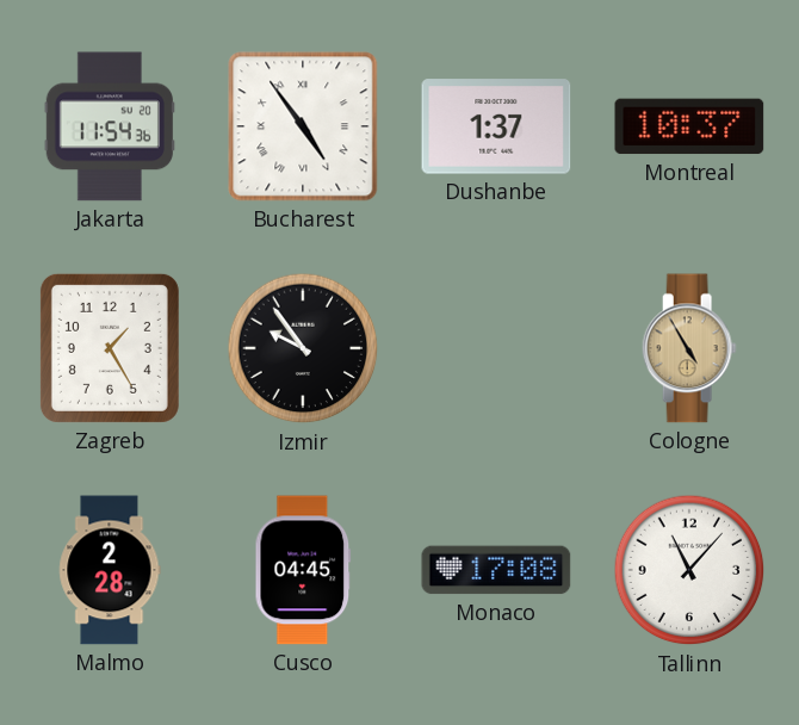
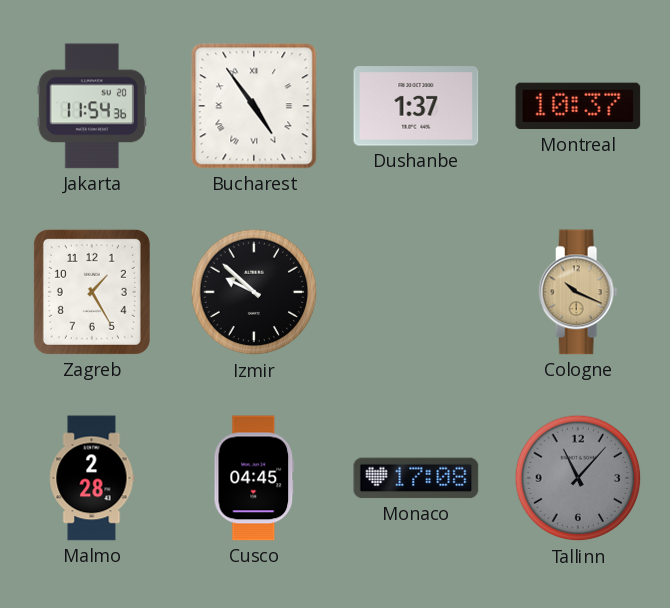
Izmir: 9:54 -> 9:52 (254, 292)
Cologne: 4:55 -> 10:19 (578, 292)
Tallinn dial: white -> grey (578, 478)
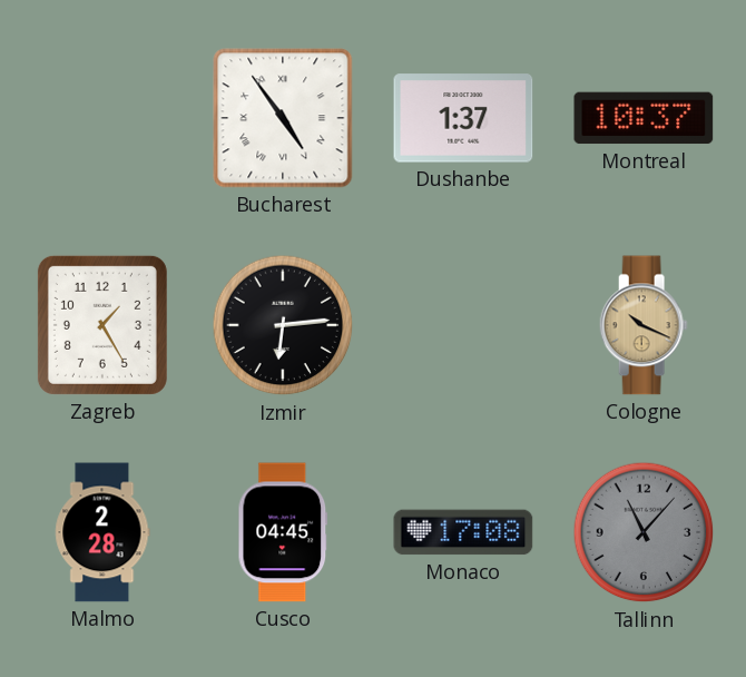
Jakarta: 11:54 -> none (92, 106)
Izmir: 9:52 -> 6:14 (283, 325)
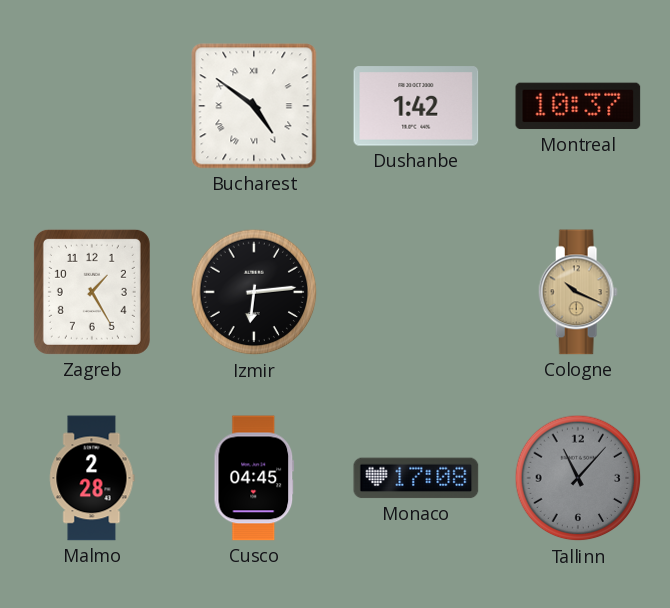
Bucharest: 4:54 -> 4:51 (254, 106)
Dushanbe: 1:37 -> 1:42 (416, 106)
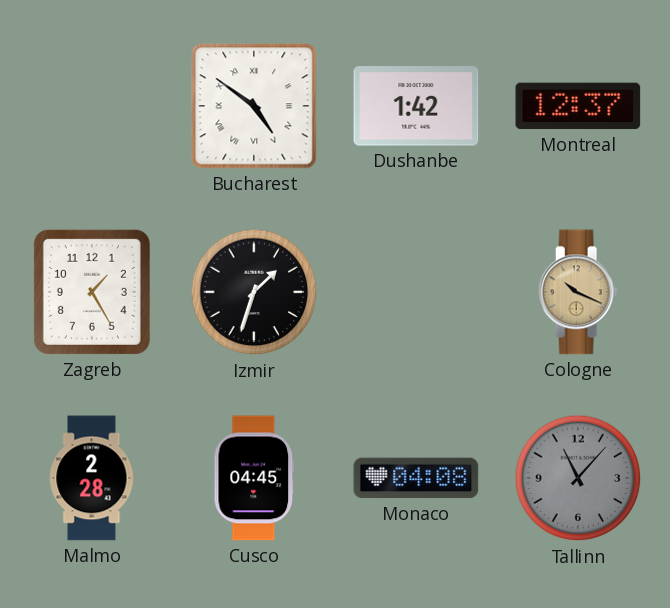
Montreal: 10:37 -> 12:37 (578, 106)
Izmir: 6:14 -> 1:33 (254, 292)
Monaco: 17:08 -> 04:08 (416, 478)
